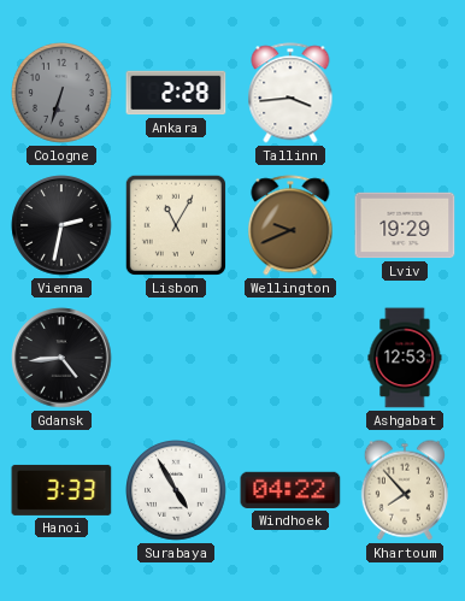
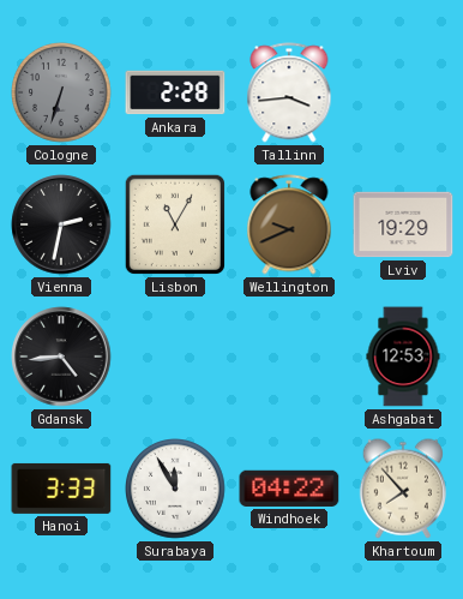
Surabaya: 4:55 -> 11:55 (176, 490)
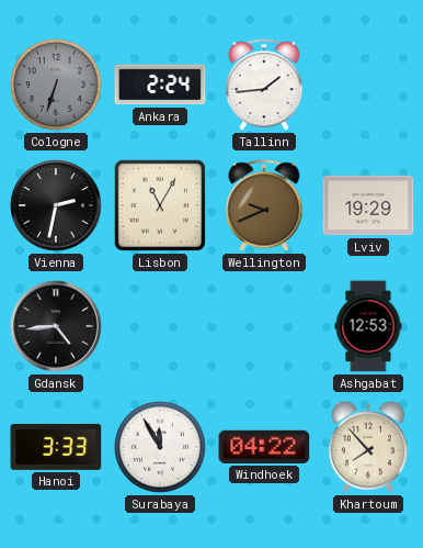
Ankara: 2:28 -> 2:24 (160, 85)
Tallinn: 3:44 -> 1:44 (264, 85)
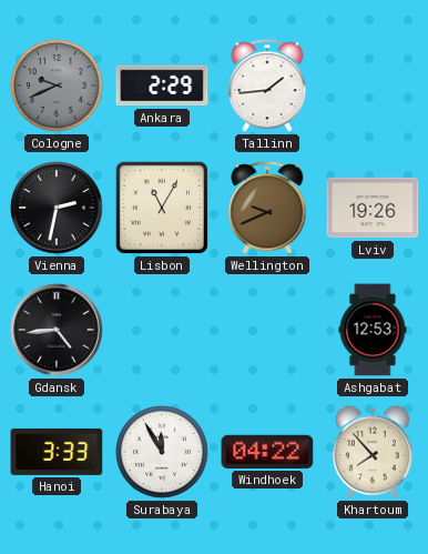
Cologne: 6:33 -> 9:41 (58, 87)
Ankara: 2:24 -> 2:29 (162, 85)
Lviv: 19:29 -> 19:26 (373, 208)
